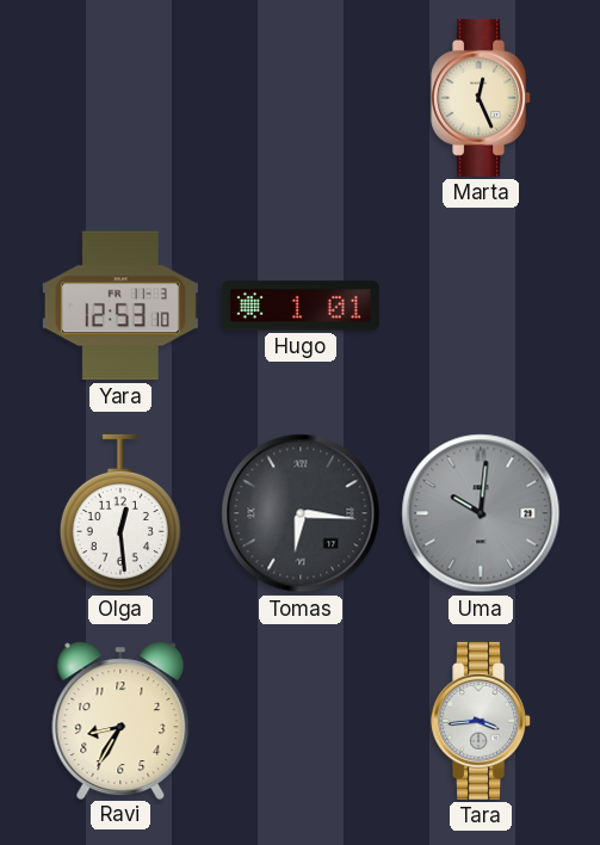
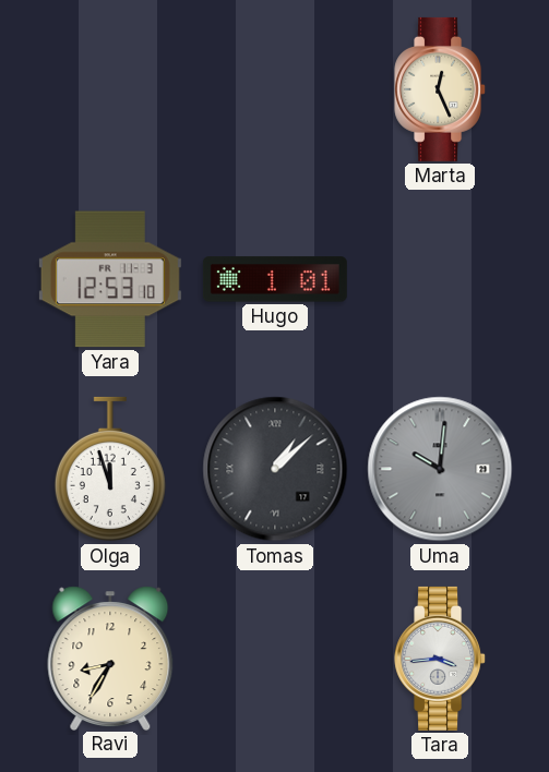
Olga: 12:29 -> 11:57 (110, 469)
Tomas: 6:16 -> 1:08 (275, 469)
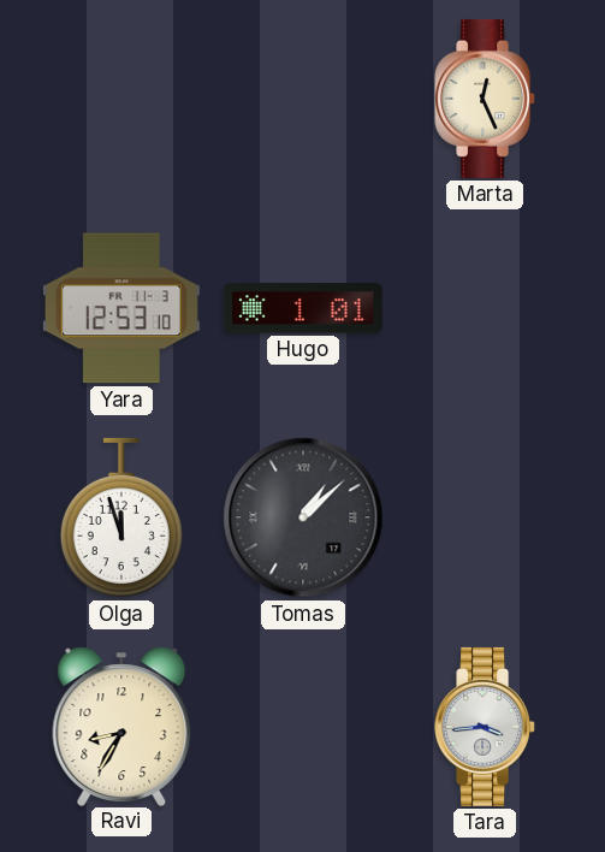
Uma: 10:01 -> none (440, 469)
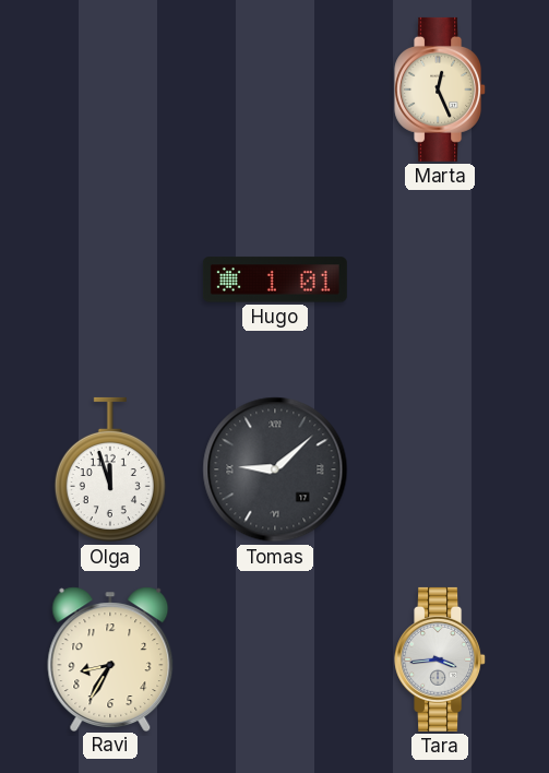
Yara: 12:53 -> none (121, 308)
Tomas: 1:08 -> 9:08 (275, 469)
